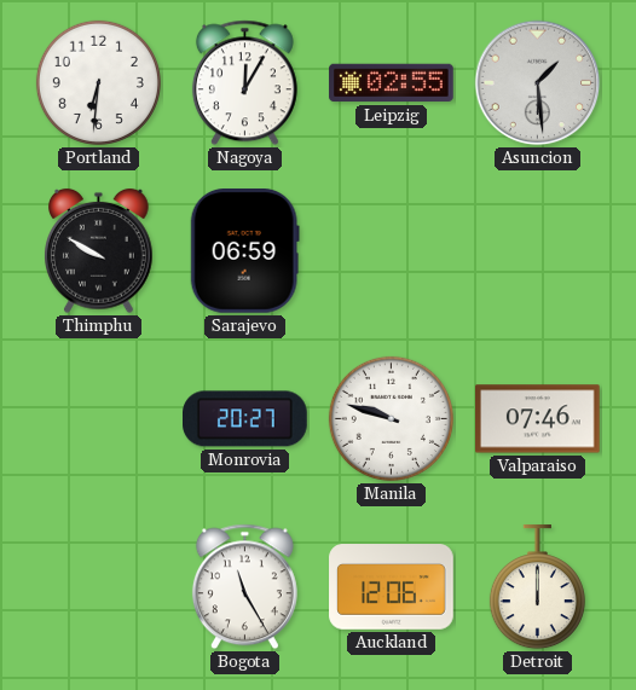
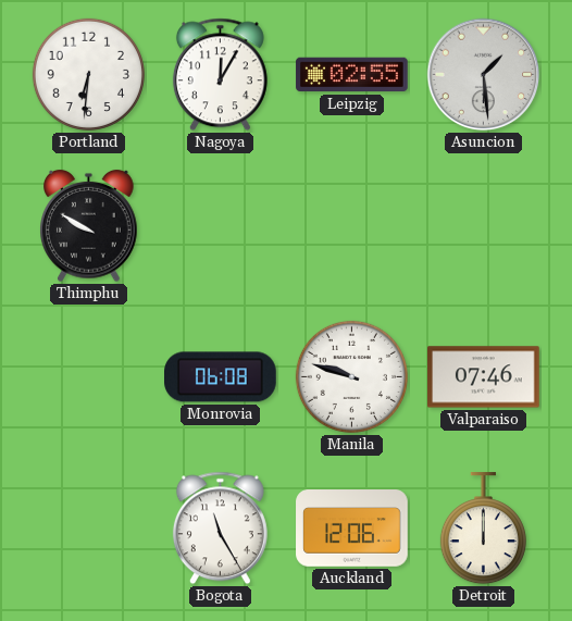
Sarajevo: 06:59 -> none (244, 251)
Monrovia: 20:27 -> 06:08 (221, 377)
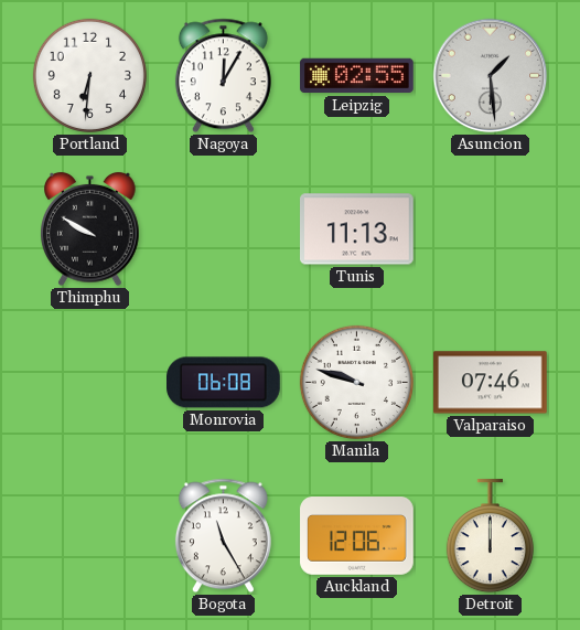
Tunis: none -> 11:13 (357, 229)
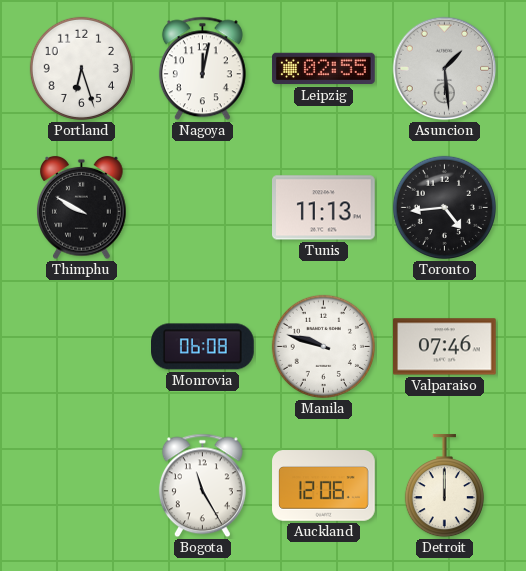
Portland: 6:31 -> 6:27 (81, 68)
Nagoya: 12:05 -> 12:02 (202, 69)
Toronto: none -> 4:44 (444, 207)
